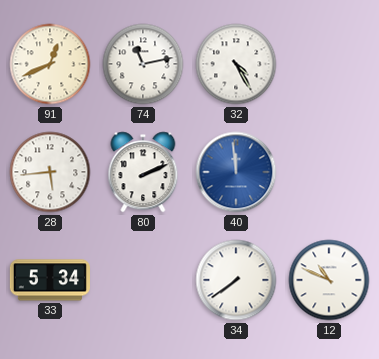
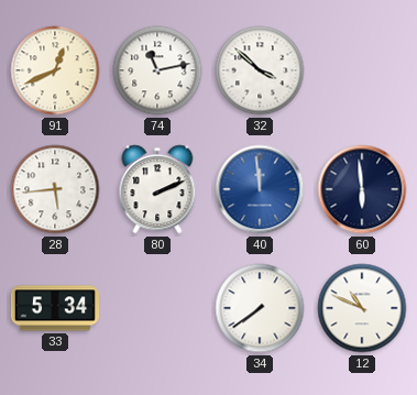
32: 4:25 -> 3:52 (260, 70)
60: none -> 5:59 (362, 189)
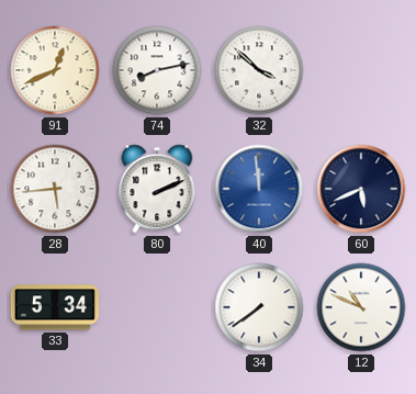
74: 11:13 -> 8:13 (157, 70)
60: 5:59 -> 5:41 (361, 189)
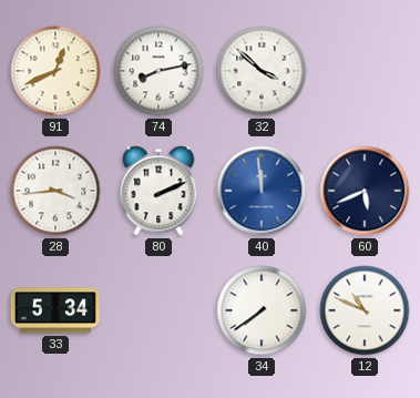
28: 5:44 -> 3:44 (55, 191)
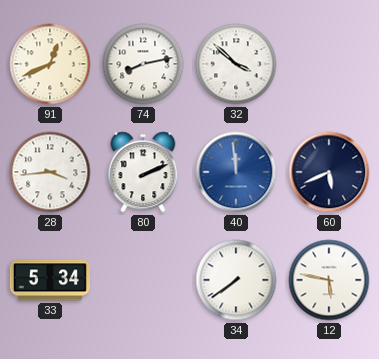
12: 10:49 -> 5:47 (329, 280)
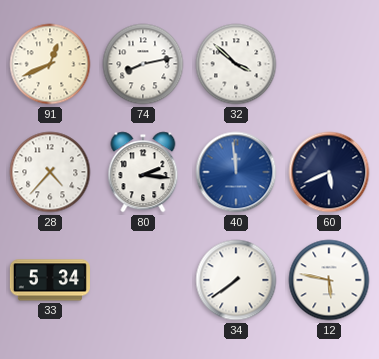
28: 3:44 -> 4:37 (50, 172)
80: 2:11 -> 2:16 (143, 172)
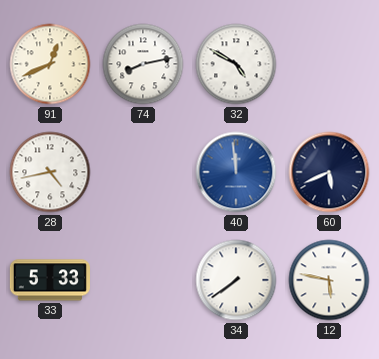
32: 3:52 -> 4:50 (236, 64)
28: 4:37 -> 4:43 (50, 172)
80: 2:16 -> none (143, 172)
33: 5:34 -> 5:33 (50, 280)
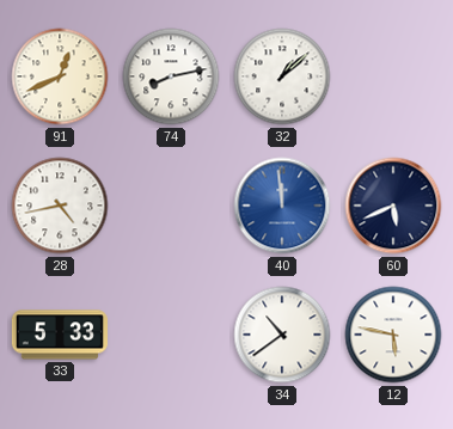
32: 4:50 -> 1:08 (282, 76)
34: 7:39 -> 10:39 (282, 335)
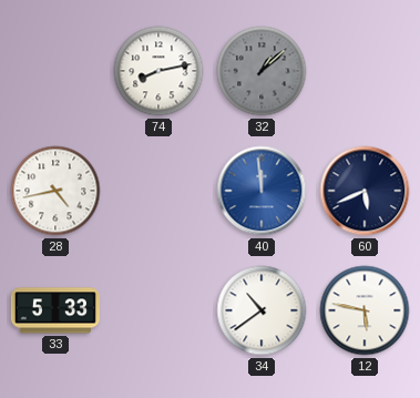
91: 12:41 -> none (60, 76)
32 dial: white -> grey (262, 71)
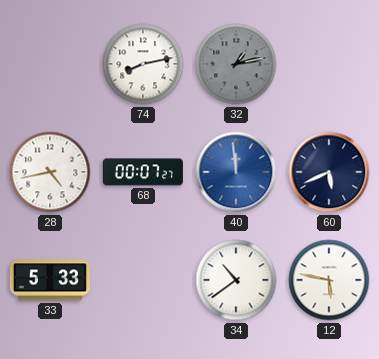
32: 1:08 -> 1:13 (236, 64)
68: none -> 00:07 (143, 172)
